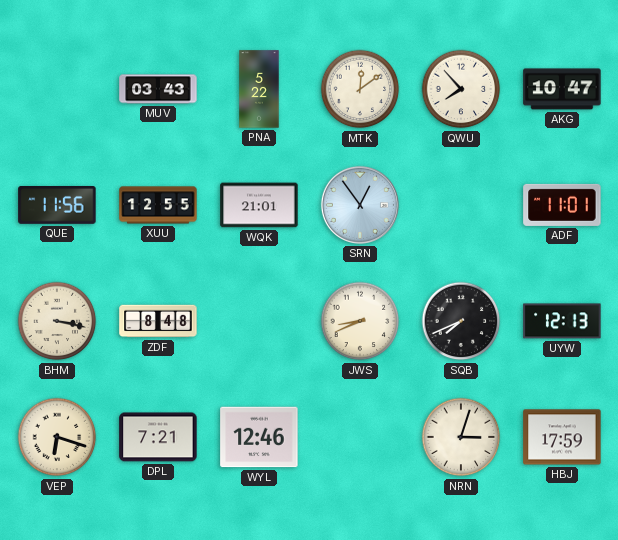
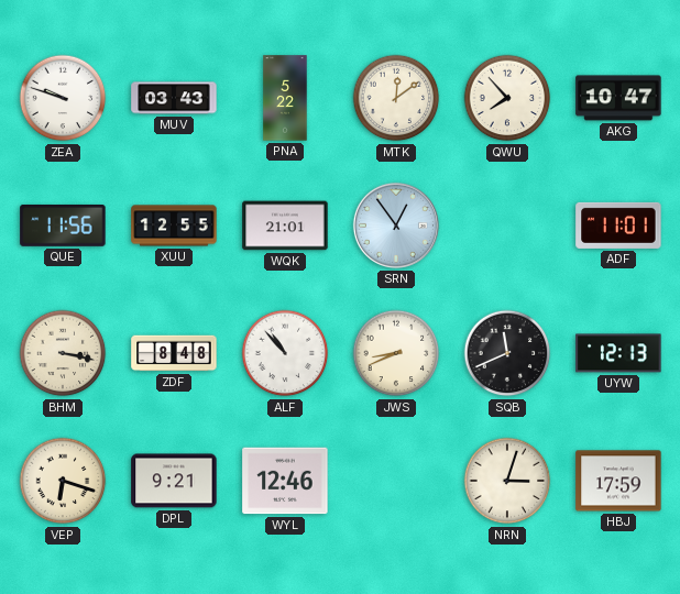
ZEA: none -> 9:48 (63, 98)
ALF: none -> 10:53 (285, 353)
SQB: 7:41 -> 11:41 (507, 353)
DPL: 7:21 -> 9:21 (174, 481)
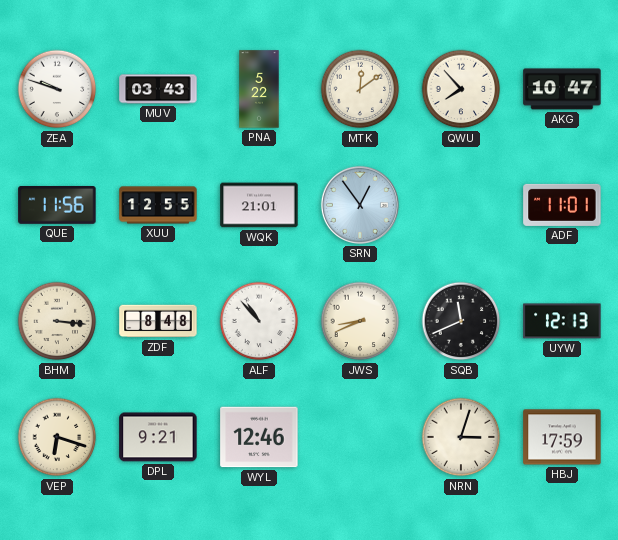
BHM: 3:17 -> 3:16 (57, 321)
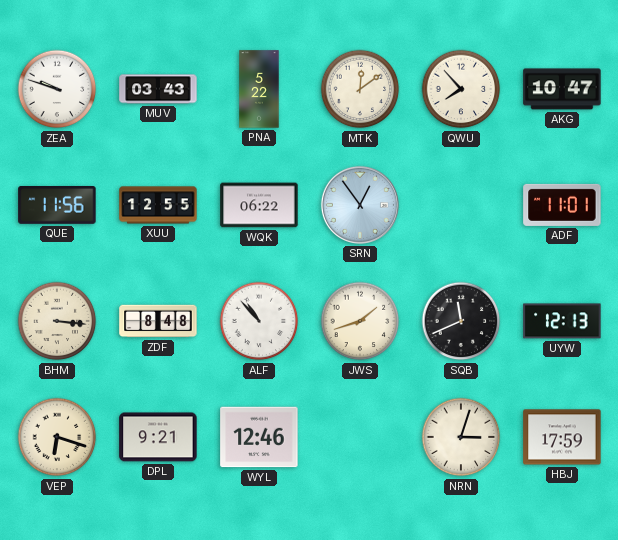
WQK: 21:01 -> 06:22 (259, 205)
JWS: 8:41 -> 1:42 (360, 321)
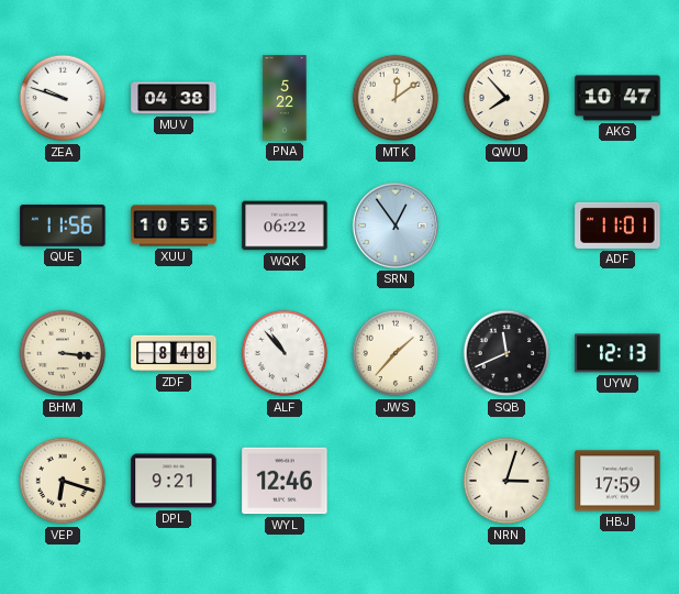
MUV: 03:43 -> 04:38 (174, 98)
XUU: 12:55 -> 10:55 (174, 226)
JWS: 1:42 -> 1:37 (396, 353)
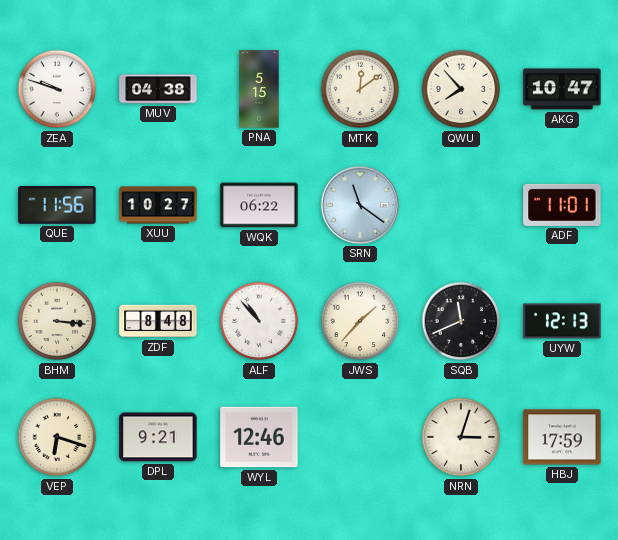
PNA: 5:22 -> 5:15 (259, 89)
XUU: 10:55 -> 10:27 (158, 205)
SRN: 12:54 -> 11:21 (360, 205)
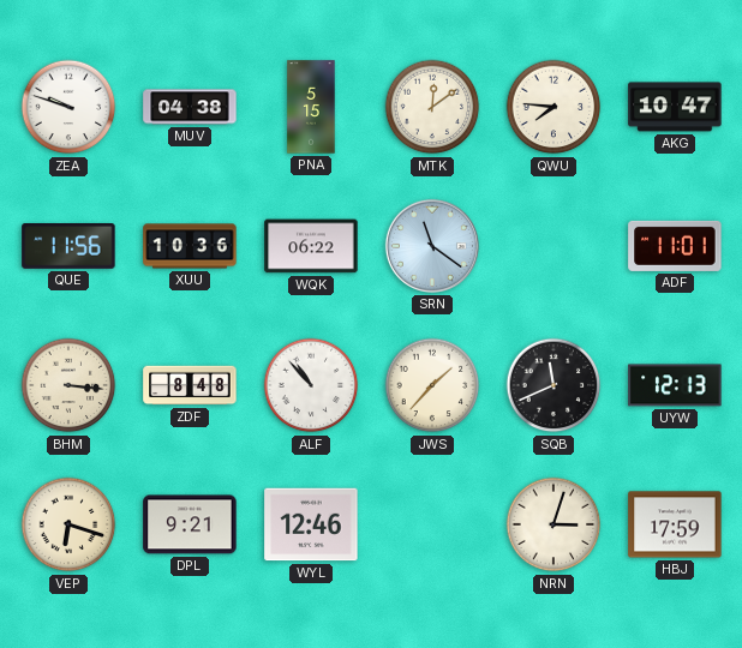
QWU: 7:53 -> 7:46 (553, 107)
XUU: 10:27 -> 10:36 (190, 246)
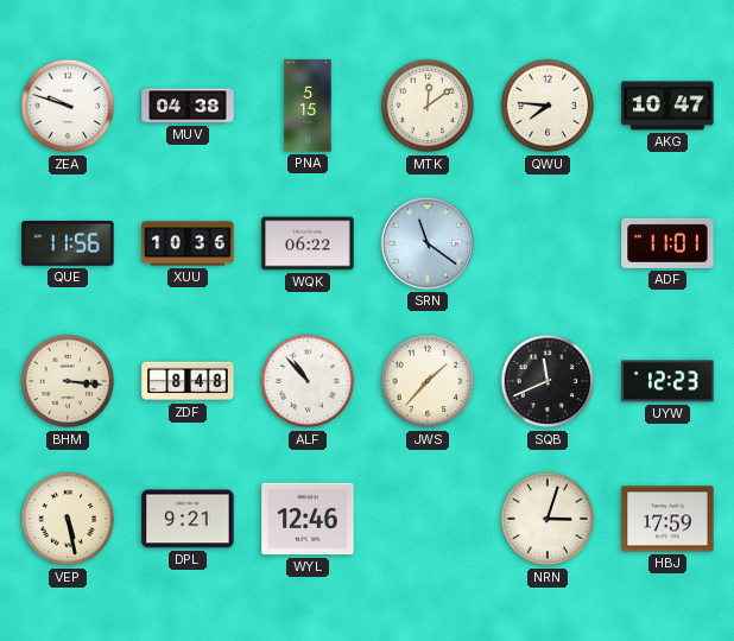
UYW: 12:13 -> 12:23 (667, 381)
VEP: 6:18 -> 5:28 (68, 519)
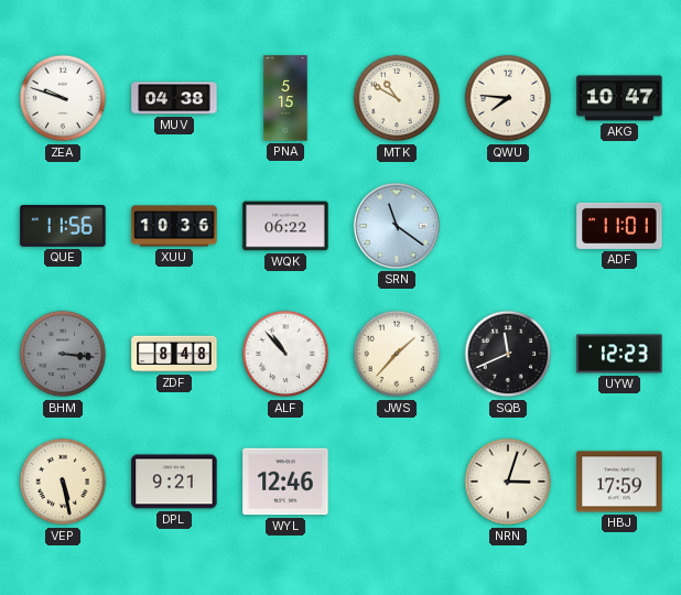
MTK: 12:09 -> 10:50 (397, 98)
BHM dial: cream -> grey (63, 354)
